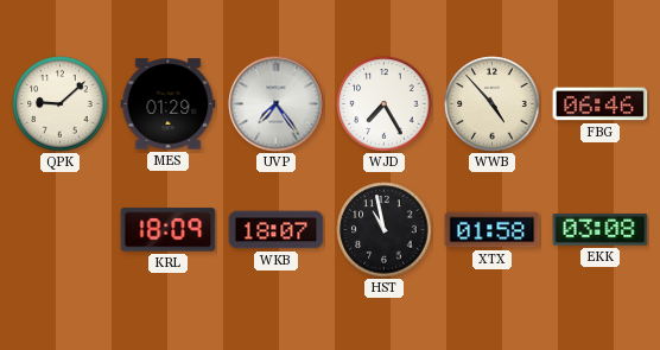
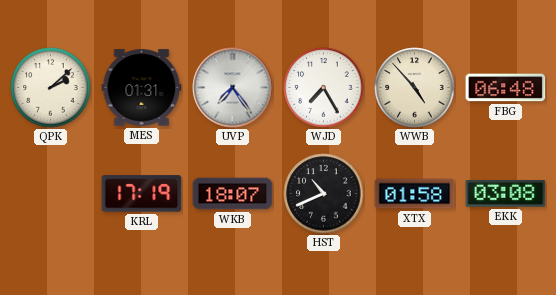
QPK: 9:08 -> 2:08 (51, 88)
MES: 01:29 -> 01:31 (142, 88)
FBG: 06:46 -> 06:48 (506, 88)
KRL: 18:09 -> 17:19 (142, 194)
HST: 10:58 -> 10:41 (324, 194)
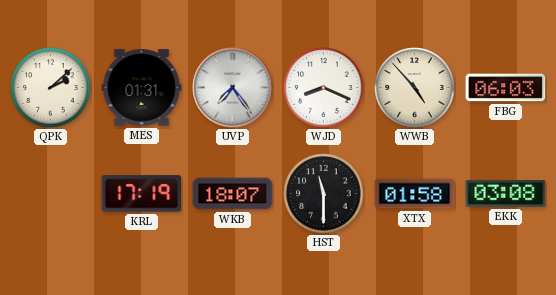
WJD: 7:25 -> 8:19 (324, 88)
FBG: 06:48 -> 06:03 (506, 88)
HST: 10:41 -> 11:30 (324, 194)
